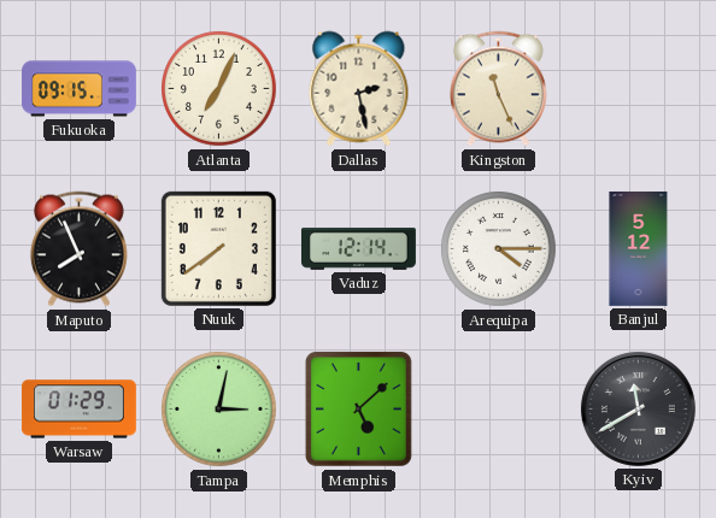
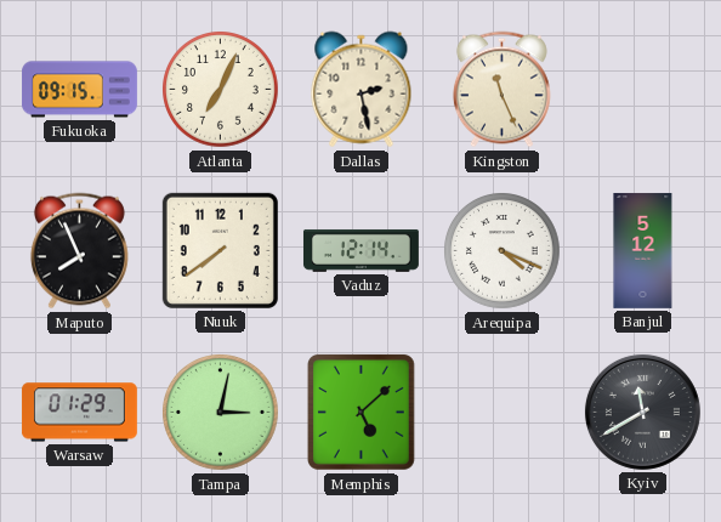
Arequipa: 4:15 -> 4:19 (503, 251)
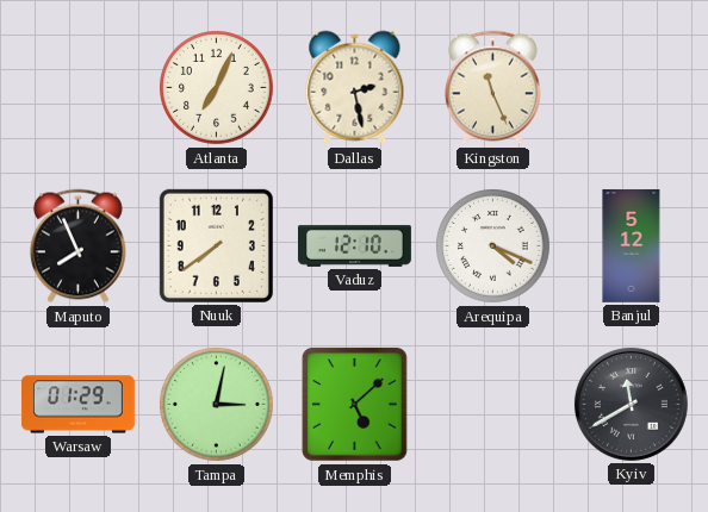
Fukuoka: 09:15 -> none (80, 90)
Vaduz: 12:14 -> 12:10 (354, 245)
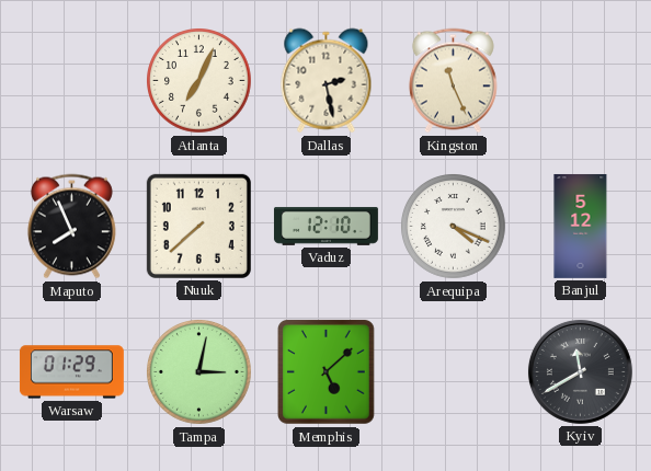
Nuuk: 7:39 -> 7:38 (198, 226)
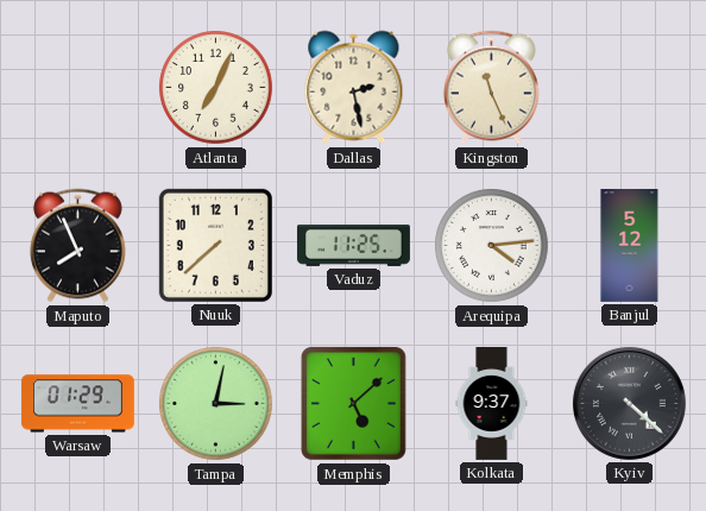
Vaduz: 12:10 -> 11:25 (353, 245)
Arequipa: 4:19 -> 4:14 (492, 246)
Kolkata: none -> 9:37 (492, 404)
Kyiv: 11:40 -> 4:22 (629, 403)
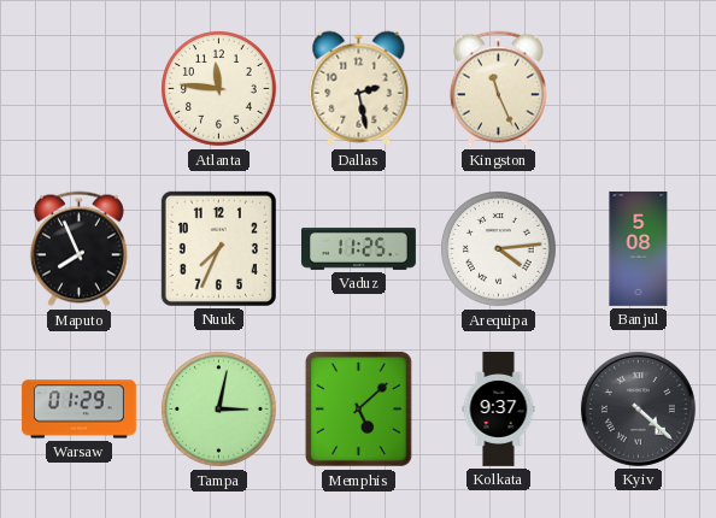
Atlanta: 7:04 -> 11:46 (219, 89)
Nuuk: 7:38 -> 7:34 (218, 248)
Banjul: 5:12 -> 5:08 (639, 248)
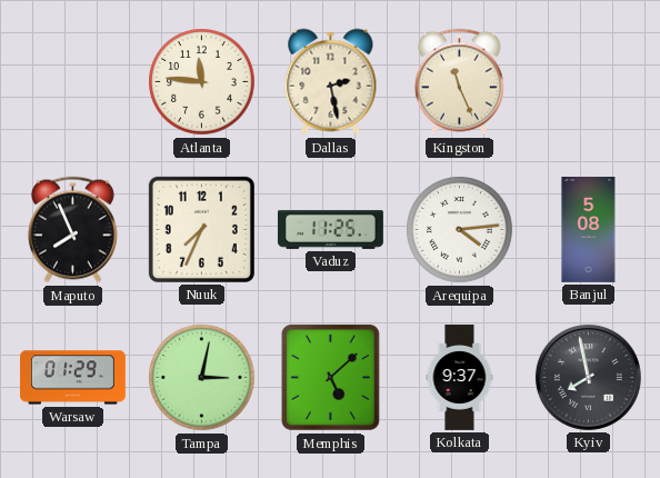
Kyiv: 4:22 -> 7:58 (588, 377)
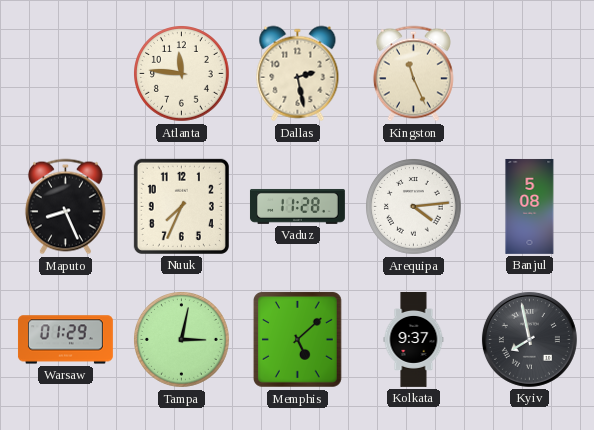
Maputo: 7:56 -> 8:26 (65, 207)
Vaduz: 11:25 -> 11:28 (297, 206)
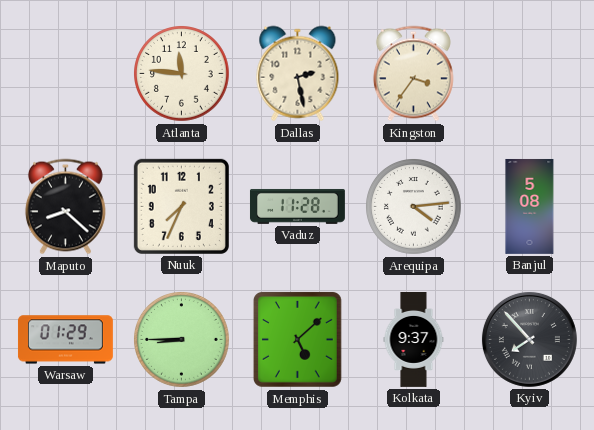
Kingston: 11:26 -> 3:36 (413, 74)
Maputo: 8:26 -> 8:22 (65, 207)
Tampa: 3:02 -> 8:45 (182, 340)
Kyiv: 7:58 -> 7:53 (529, 339)
